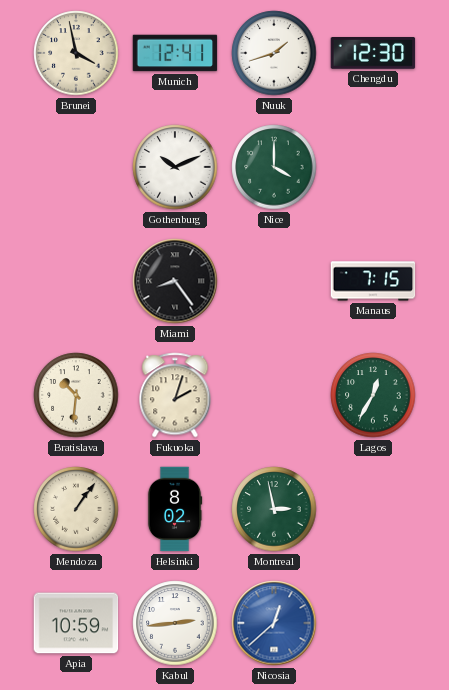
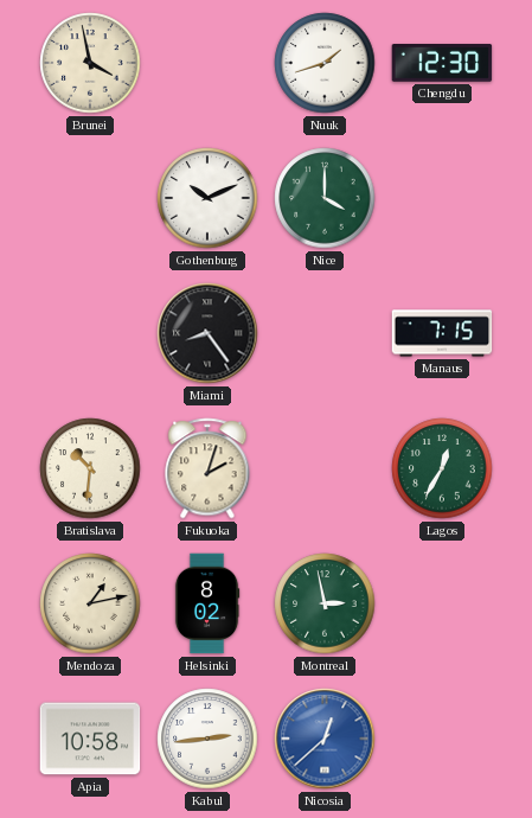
Munich: 12:41 -> none (175, 53)
Mendoza: 1:06 -> 1:13 (90, 603)
Apia: 10:59 -> 10:58 (90, 739)
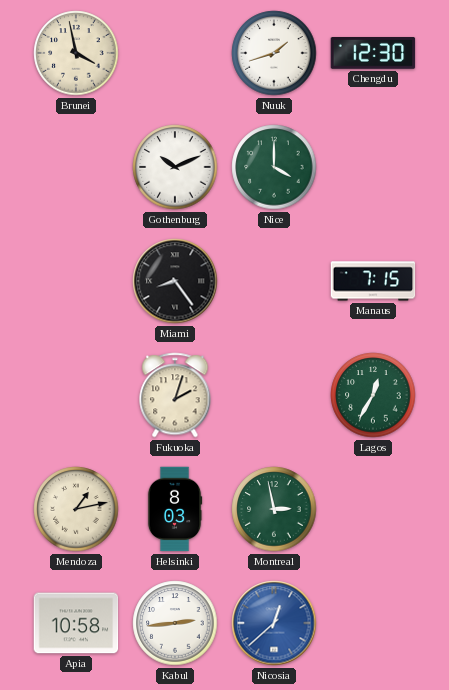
Bratislava: 10:31 -> none (90, 468)
Helsinki: 8:02 -> 8:03 (175, 509)
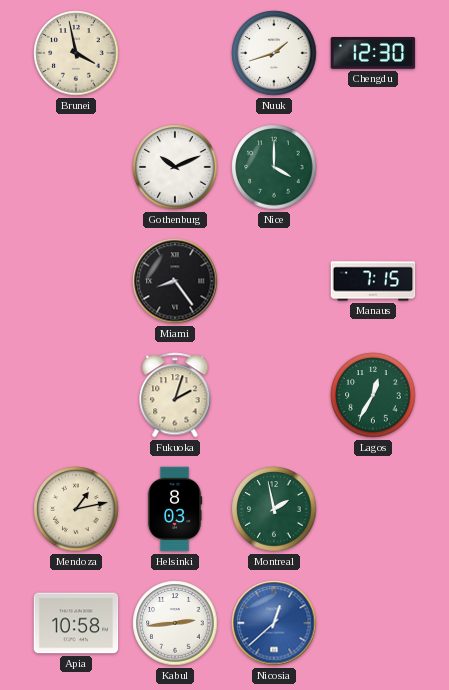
Montreal: 2:58 -> 1:58 (274, 509)
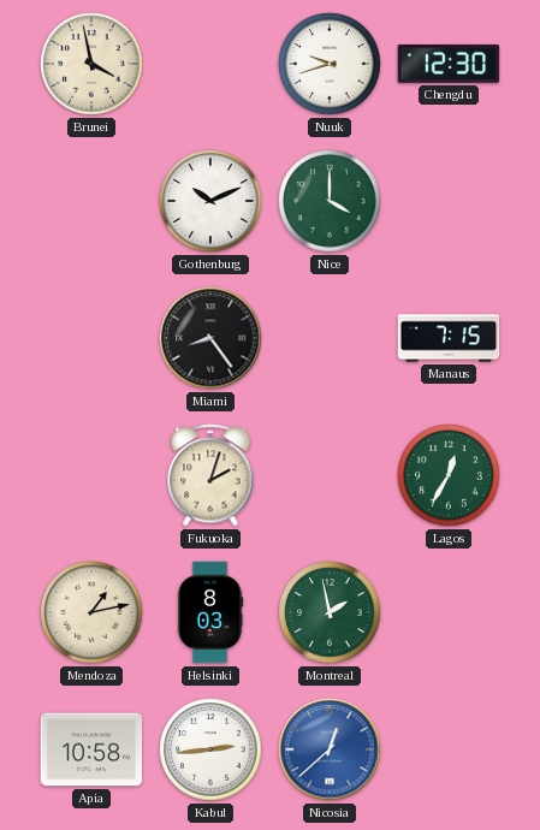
Nuuk: 1:42 -> 9:42 (330, 64)
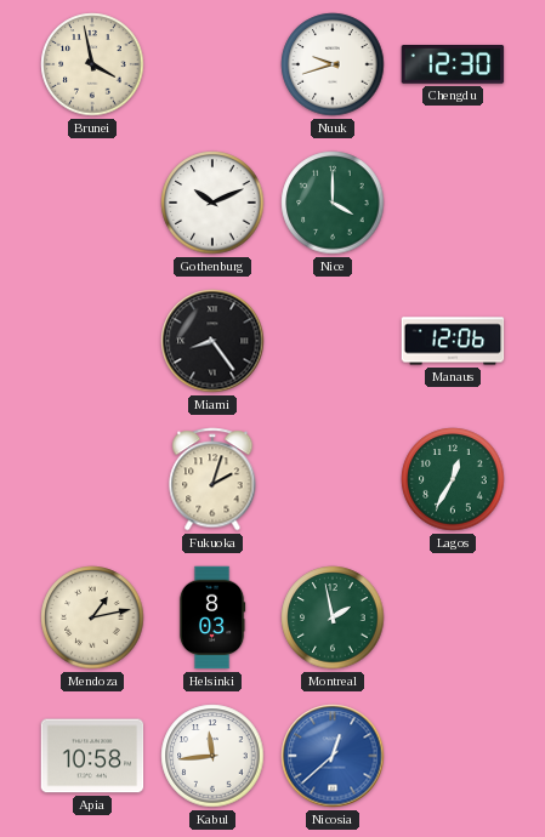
Manaus: 7:15 -> 12:06 (453, 341)
Kabul: 2:44 -> 11:44 (212, 756)
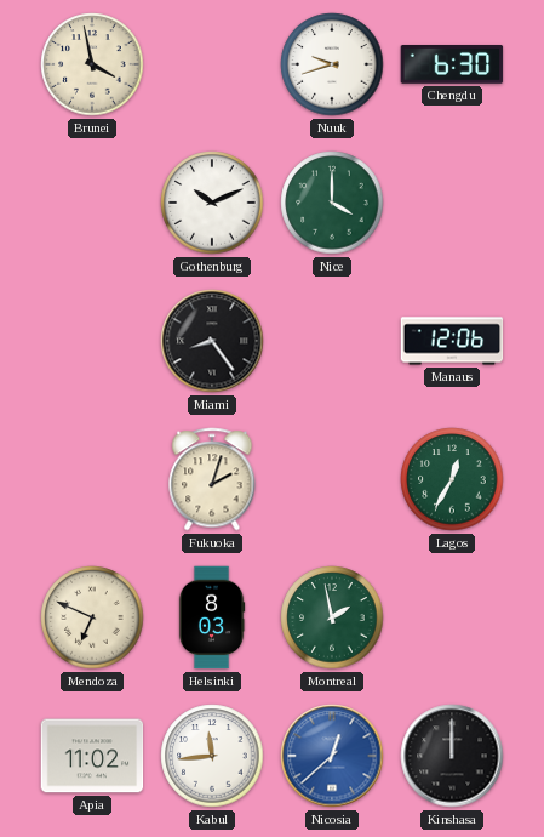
Chengdu: 12:30 -> 6:30 (452, 66)
Mendoza: 1:13 -> 6:49 (92, 617)
Apia: 10:58 -> 11:02 (92, 756)
Kinshasa: none -> 12:00 (452, 756)
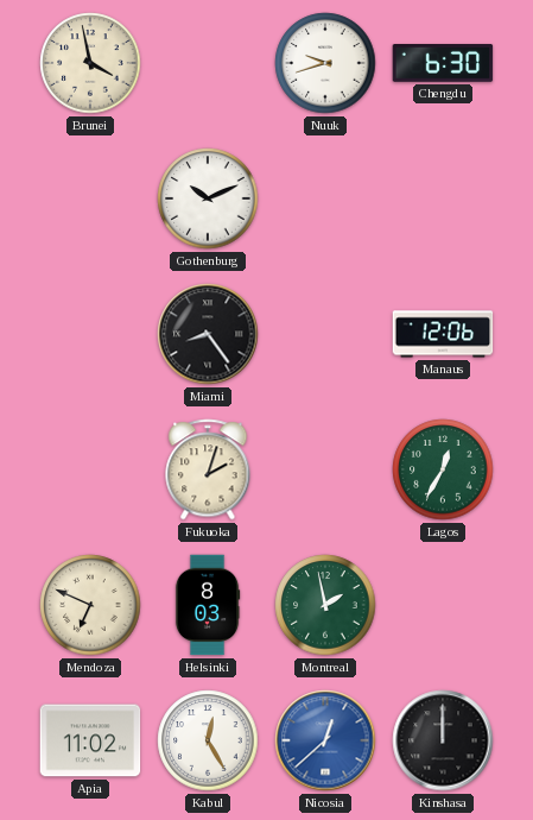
Nice: 4:00 -> none (332, 203)
Kabul: 11:44 -> 12:25 (208, 740)
